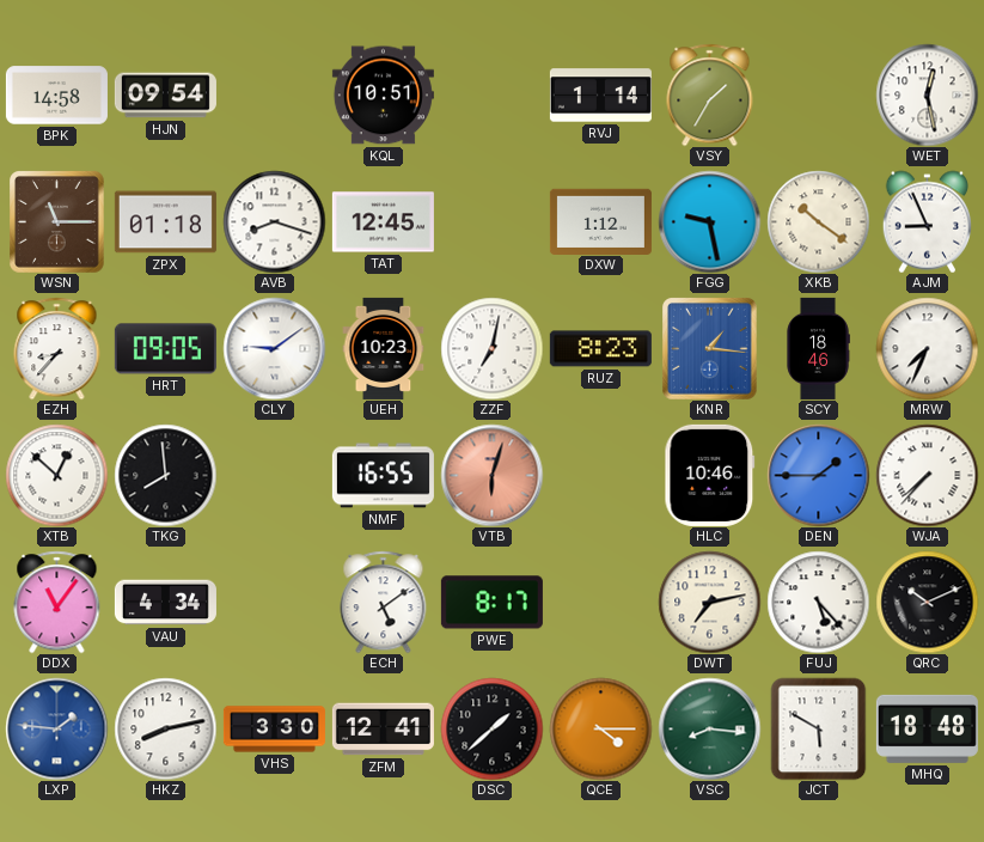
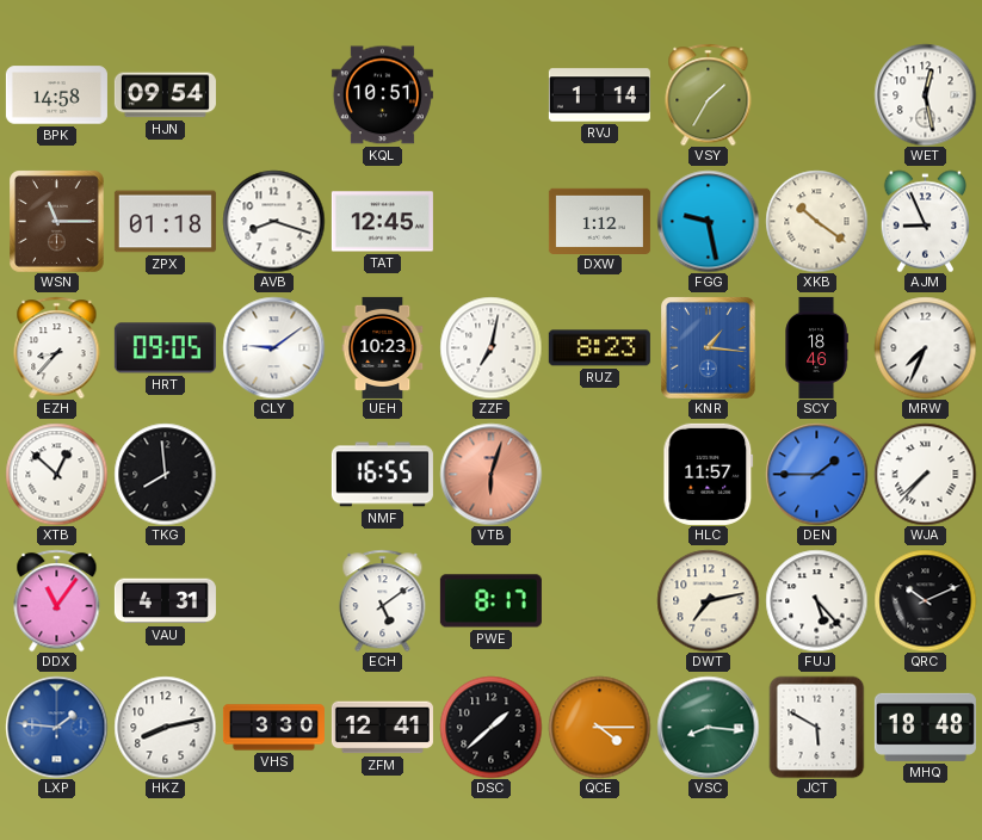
HLC: 10:46 -> 11:57 (709, 474)
VAU: 4:34 -> 4:31 (165, 601)
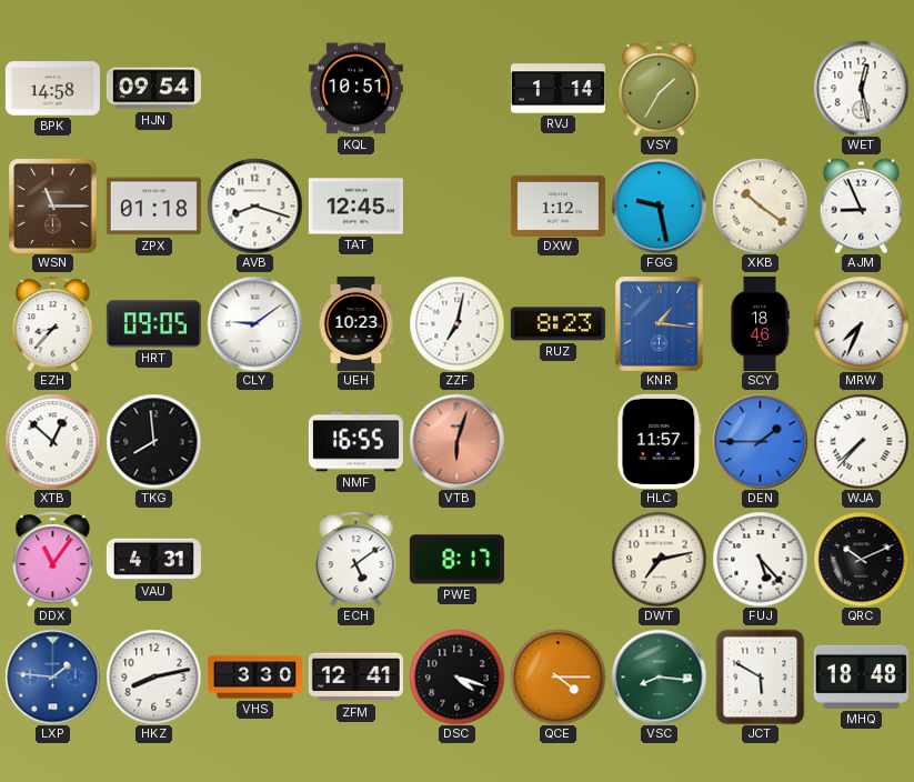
DSC: 1:38 -> 4:18 (456, 676)
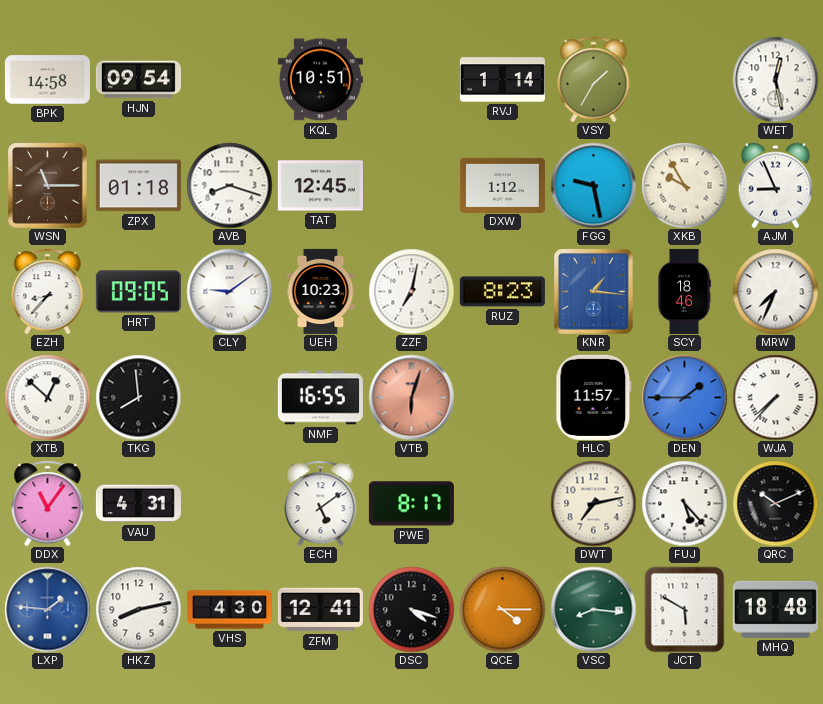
XKB: 10:21 -> 9:55 (684, 185)
VHS: 3:30 -> 4:30 (229, 610)
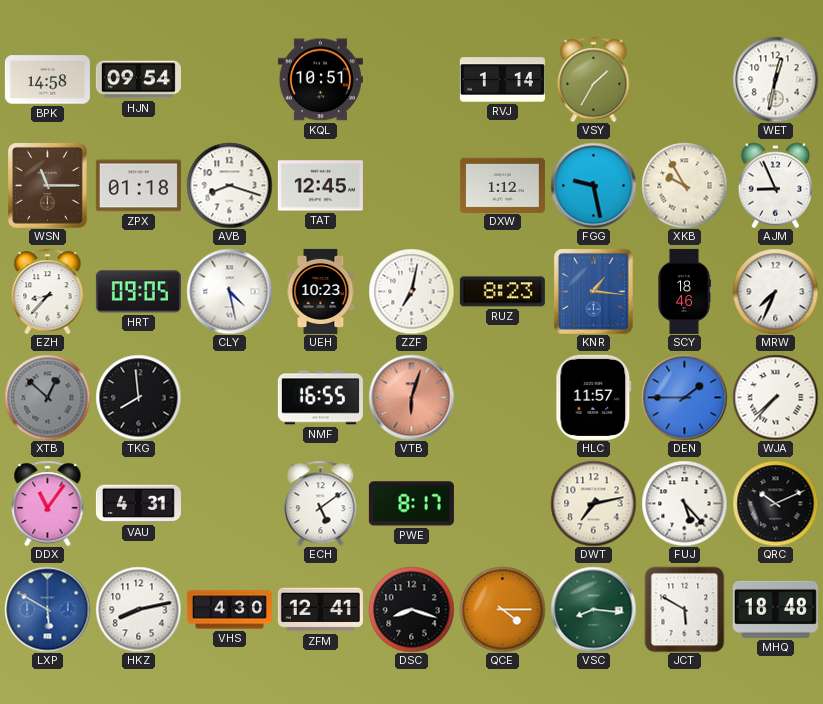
WET: 12:28 -> 12:32 (775, 79)
CLY: 9:09 -> 4:28 (229, 291)
XTB dial: white -> grey (47, 397)
LXP: 1:46 -> 5:50 (47, 609)
DSC: 4:18 -> 8:18 (411, 609)
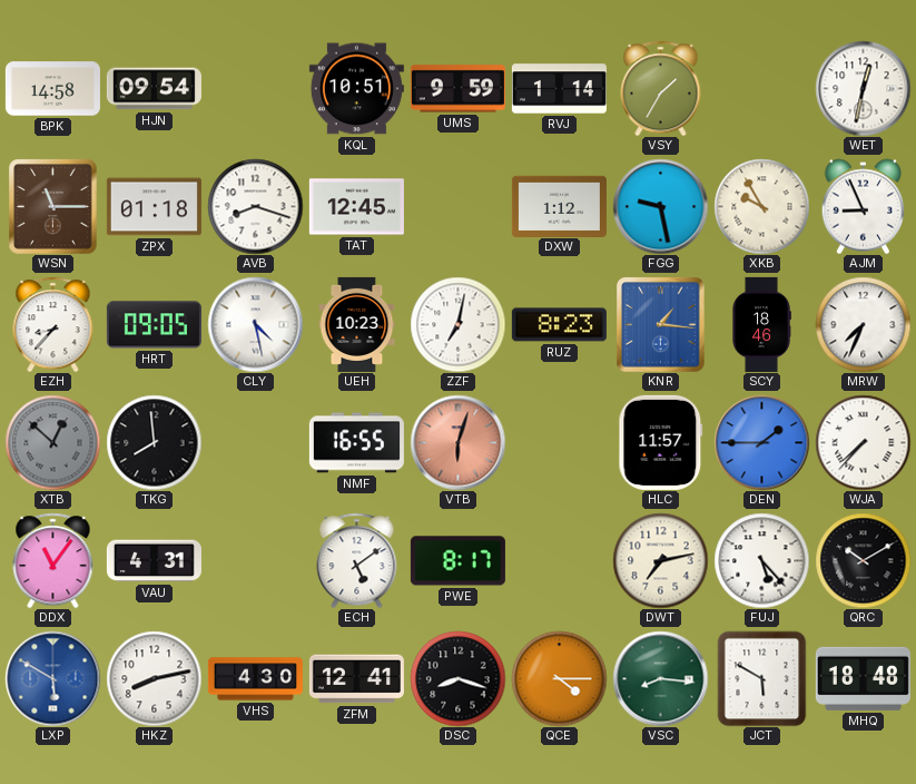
UMS: none -> 9:59 (457, 89)
QRC: 10:11 -> 10:10 (863, 560)
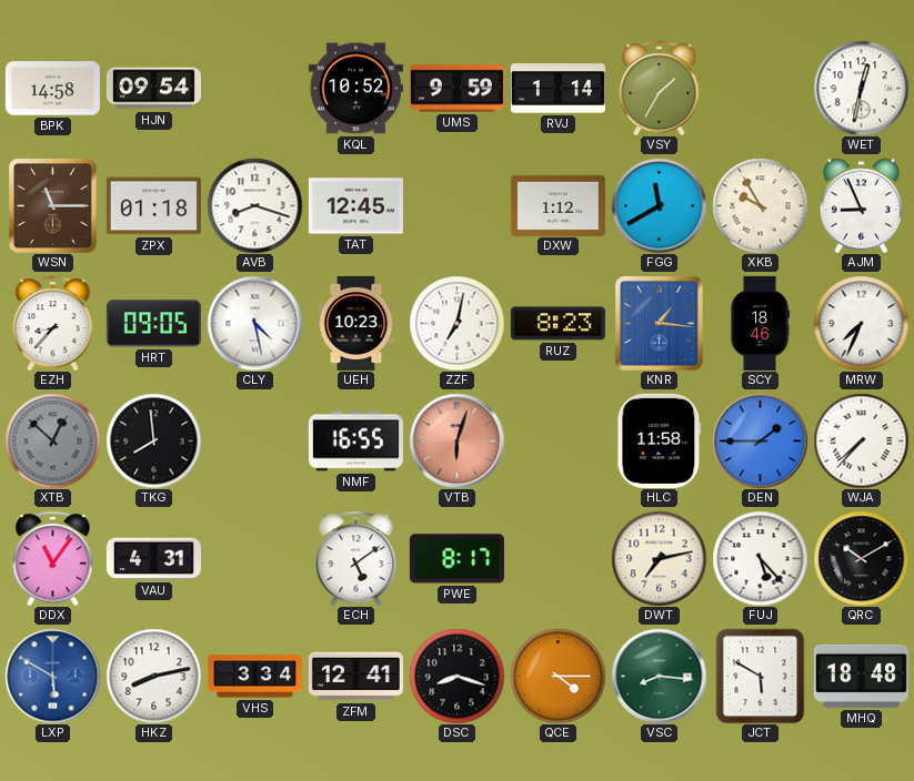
KQL: 10:51 -> 10:52 (355, 89)
FGG: 9:28 -> 11:40 (659, 205)
HLC: 11:57 -> 11:58 (660, 440)
VHS: 4:30 -> 3:34 (254, 677)
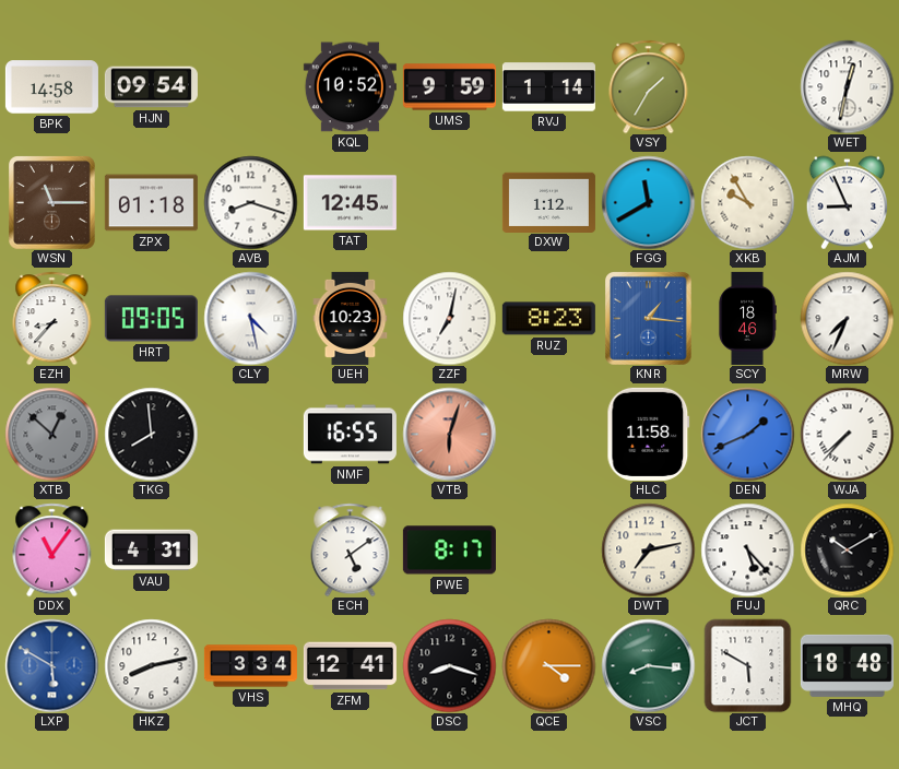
DEN: 1:45 -> 1:41 (747, 434)
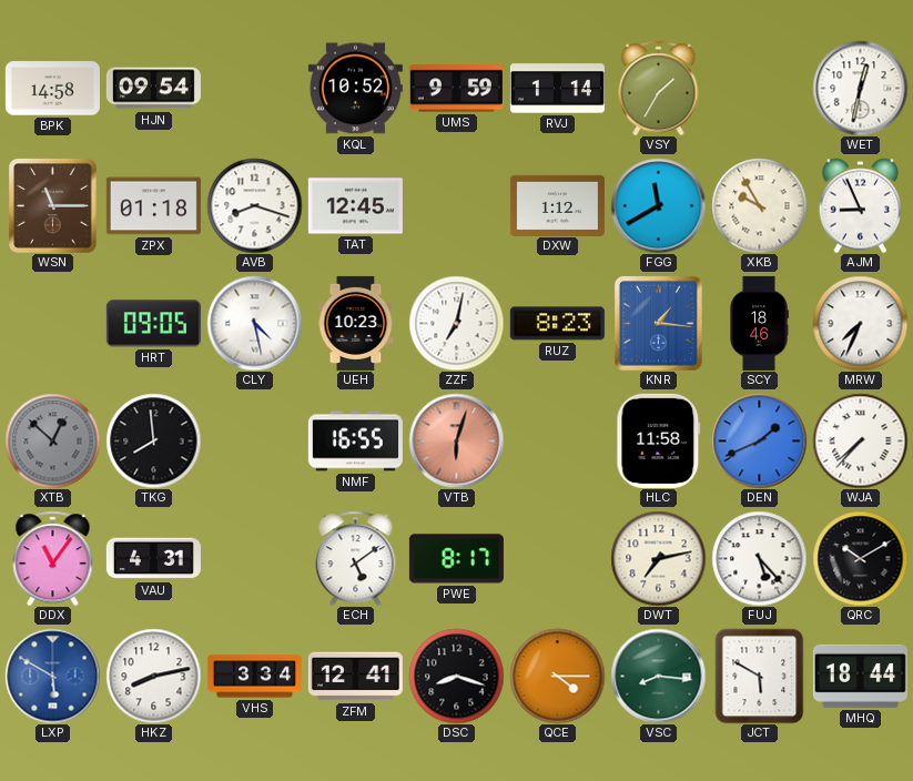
EZH: 8:37 -> none (52, 318)
MHQ: 18:48 -> 18:44 (860, 676)
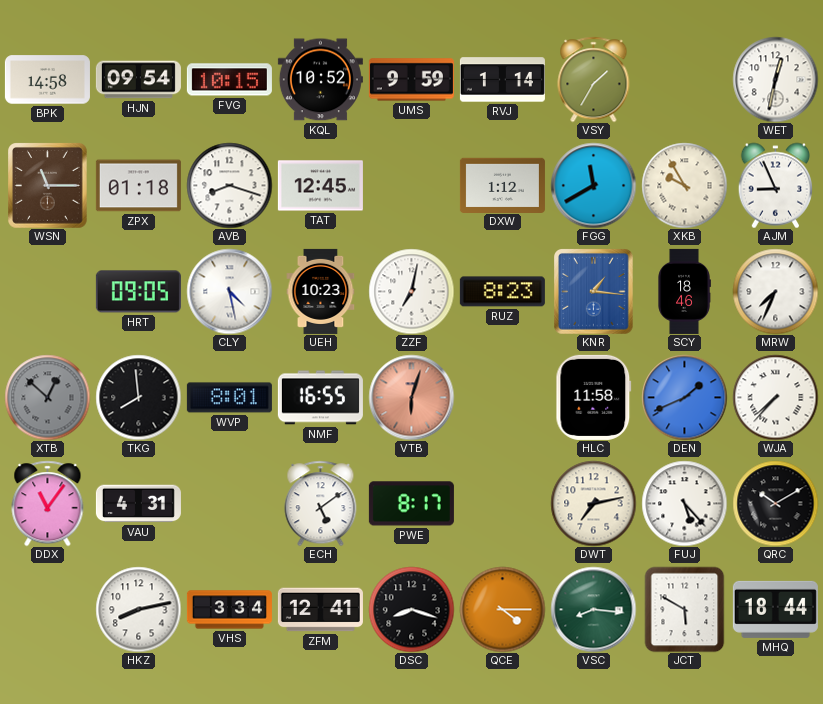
FVG: none -> 10:15 (229, 80)
WVP: none -> 8:01 (229, 398)
LXP: 5:50 -> none (52, 676)
